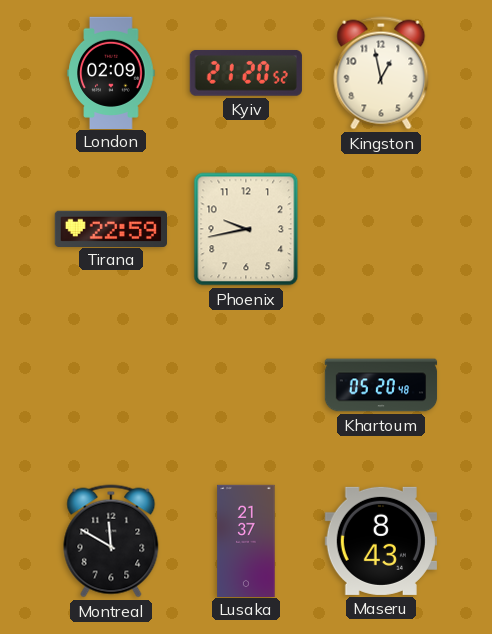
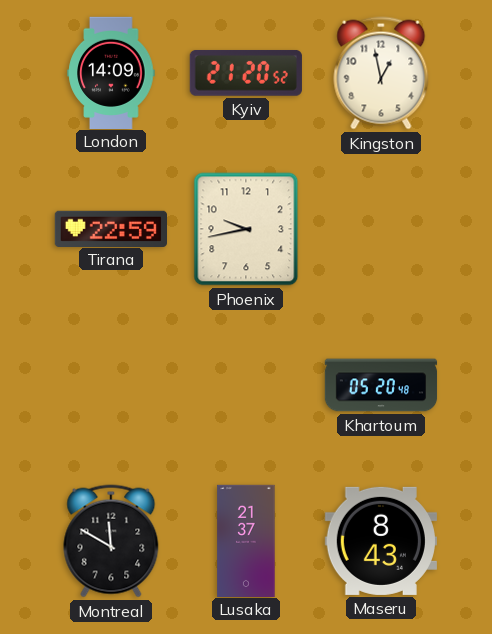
London: 02:09 -> 14:09 (111, 72)
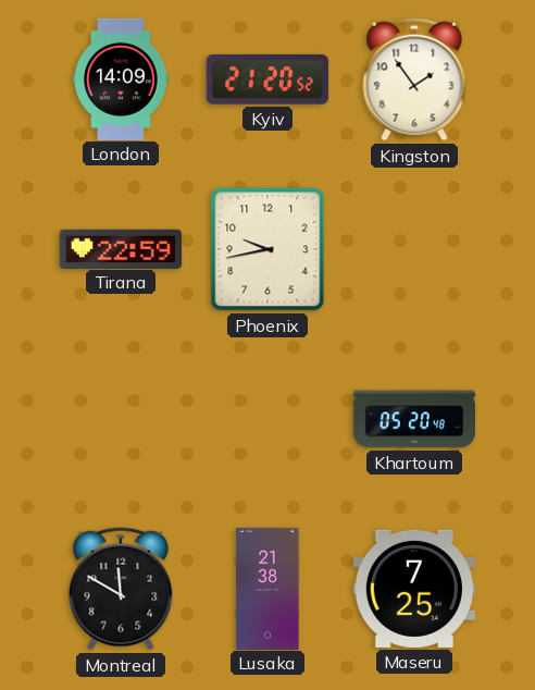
Kingston: 12:58 -> 1:54 (414, 79)
Lusaka: 21:37 -> 21:38 (267, 588)
Maseru: 8:43 -> 7:25 (414, 589)
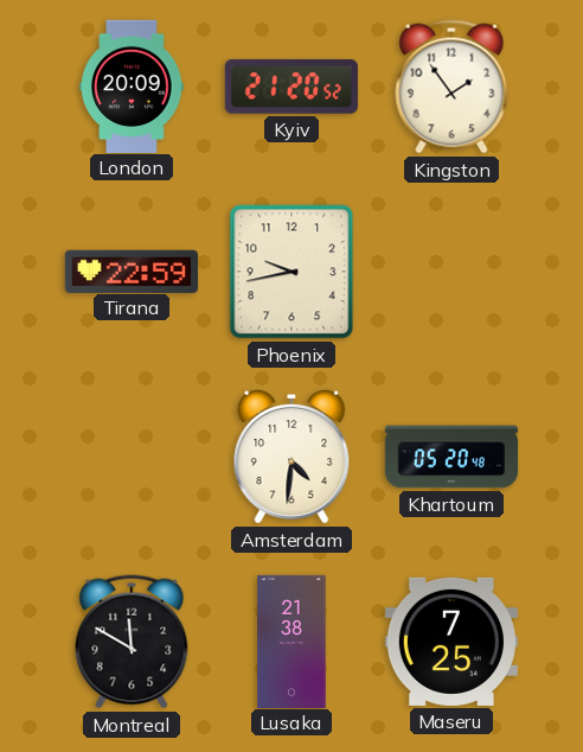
London: 14:09 -> 20:09 (132, 85)
Amsterdam: none -> 4:31 (291, 457)
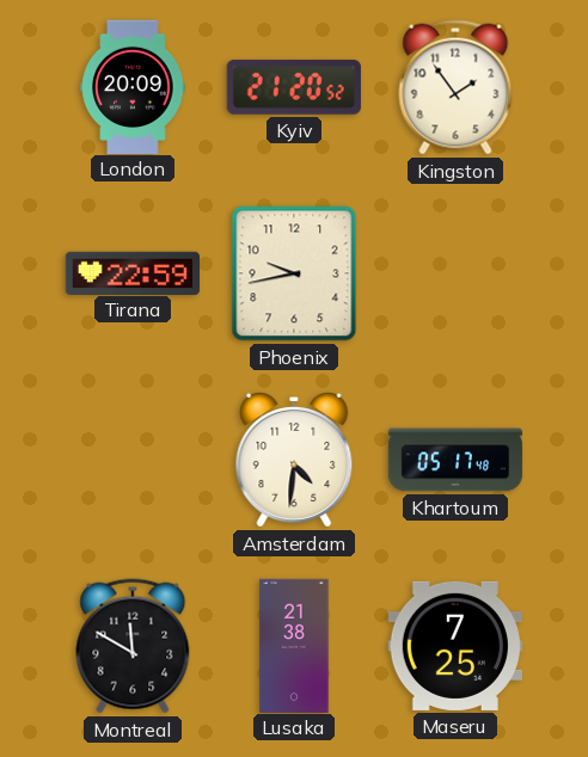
Khartoum: 05:20 -> 05:17 (455, 460)
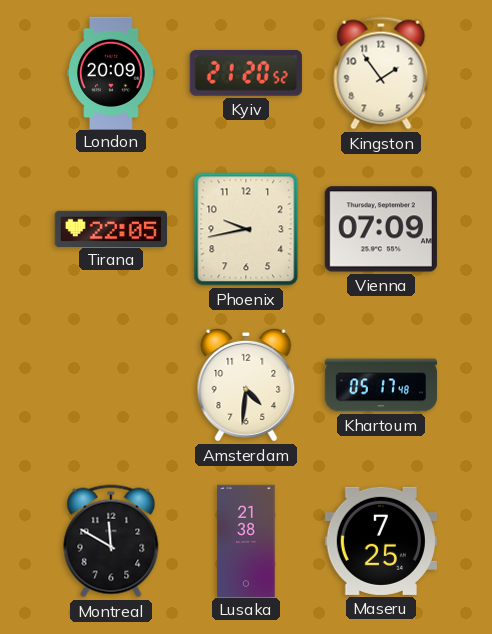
Tirana: 22:59 -> 22:05 (110, 228)
Vienna: none -> 07:09 (381, 229)
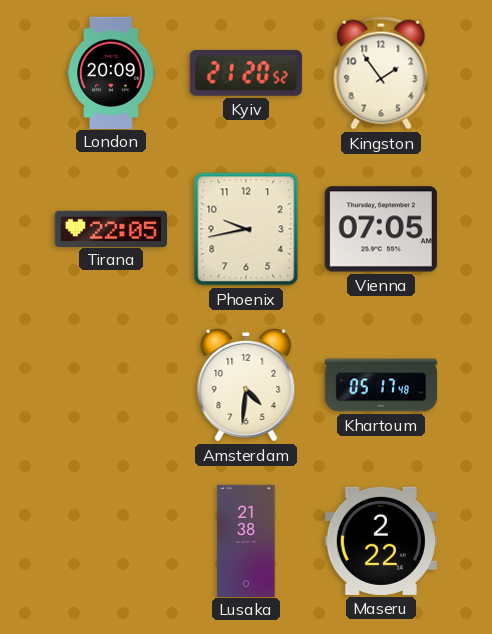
Vienna: 07:09 -> 07:05 (381, 229)
Montreal: 11:50 -> none (111, 541)
Maseru: 7:25 -> 2:22 (381, 541)
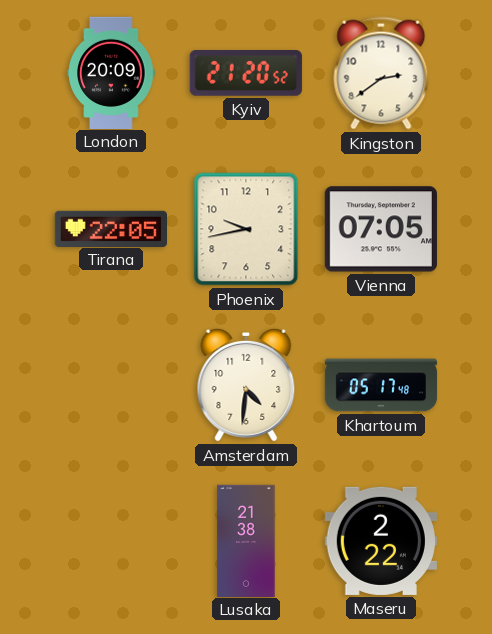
Kingston: 1:54 -> 2:39 (381, 73)
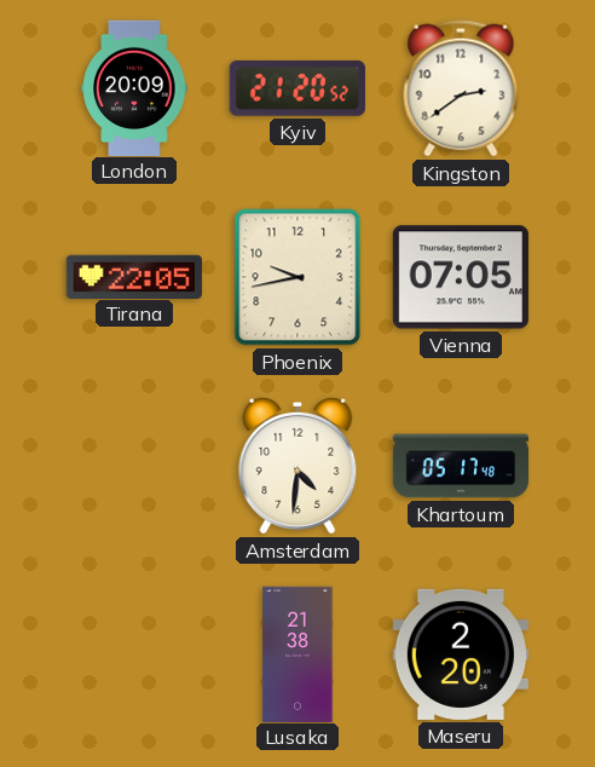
Maseru: 2:22 -> 2:20 (461, 654)
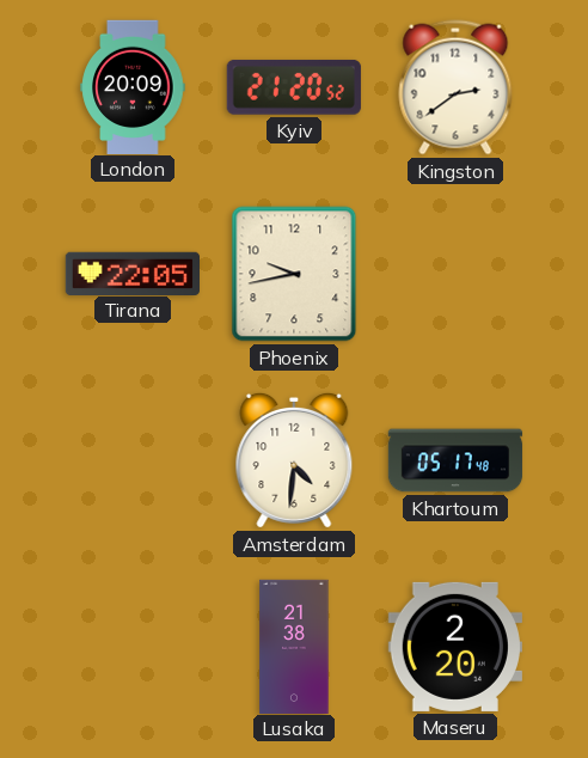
Vienna: 07:05 -> none (461, 277)
